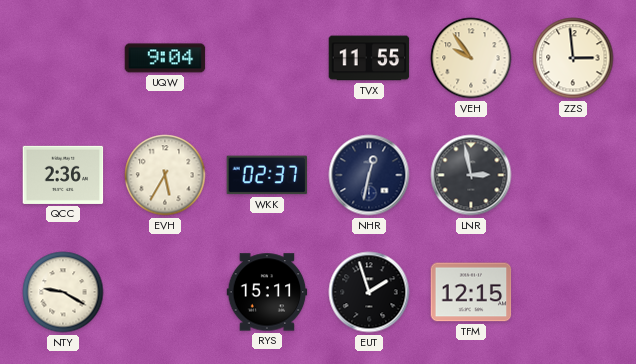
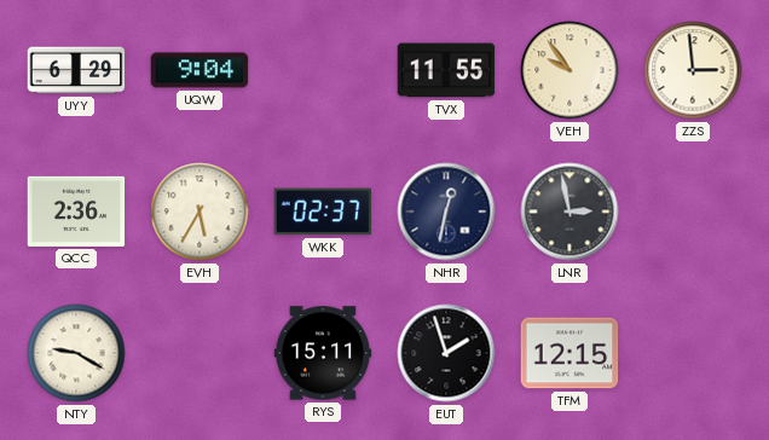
UYY: none -> 6:29 (76, 70)
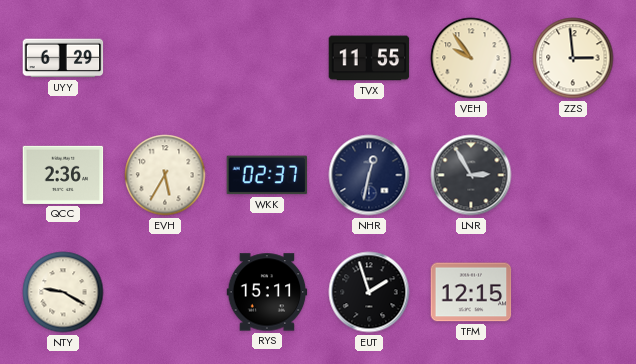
UQW: 9:04 -> none (200, 70)
LNR: 2:58 -> 2:55 (471, 175)
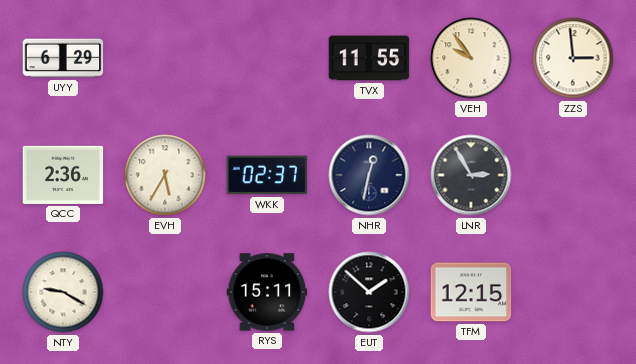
EUT: 1:57 -> 1:52 (369, 292)
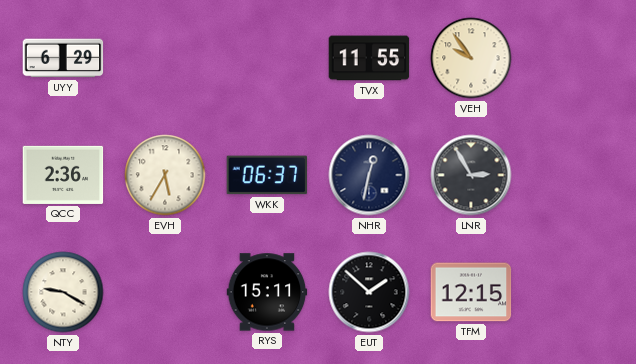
ZZS: 2:59 -> none (573, 58)
WKK: 02:37 -> 06:37 (267, 175)
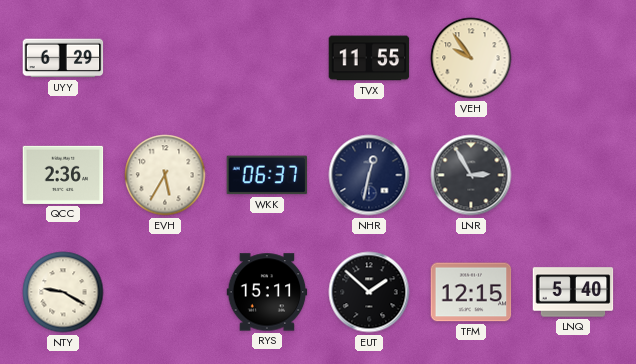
LNQ: none -> 5:40 (573, 292)
